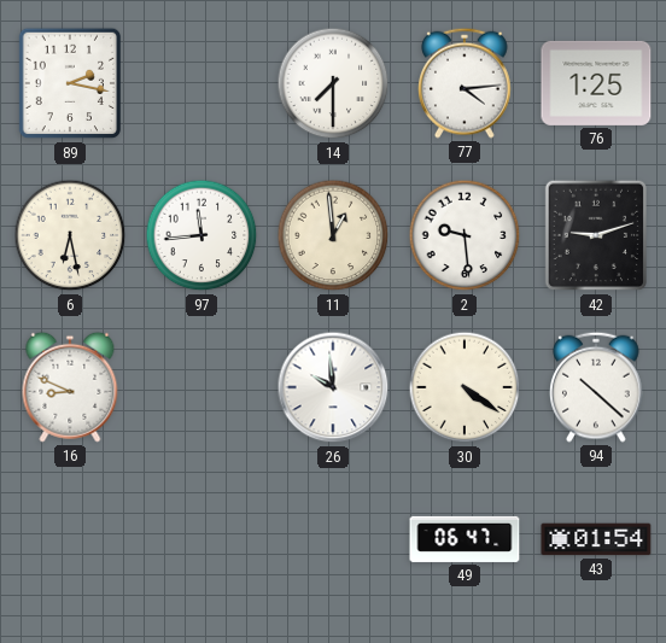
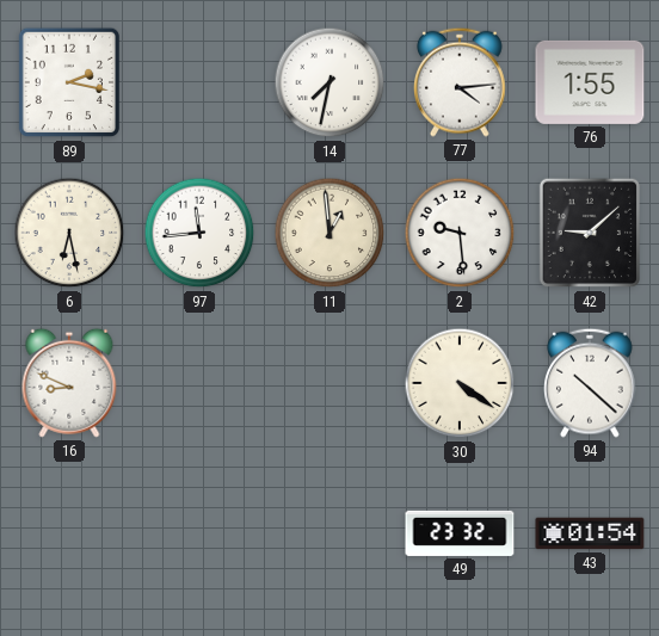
14: 7:30 -> 7:32 (329, 82)
76: 1:25 -> 1:55 (590, 82)
42: 9:12 -> 9:08 (589, 233)
26: 9:59 -> none (333, 387)
49: 06:47 -> 23:32 (460, 533)
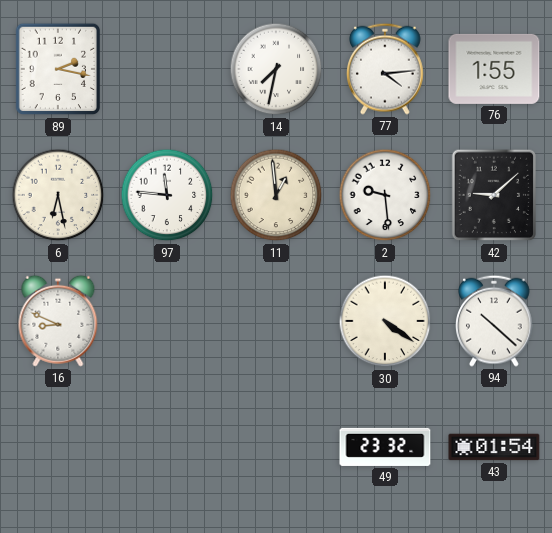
97: 11:44 -> 11:46 (167, 195)
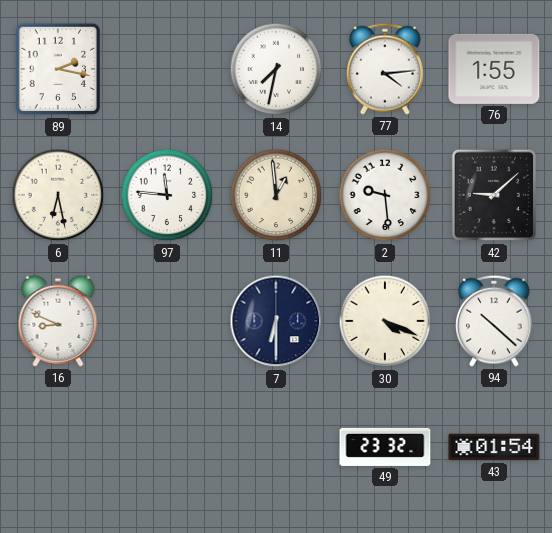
7: none -> 6:30 (276, 321)
30: 4:21 -> 4:19 (385, 321)
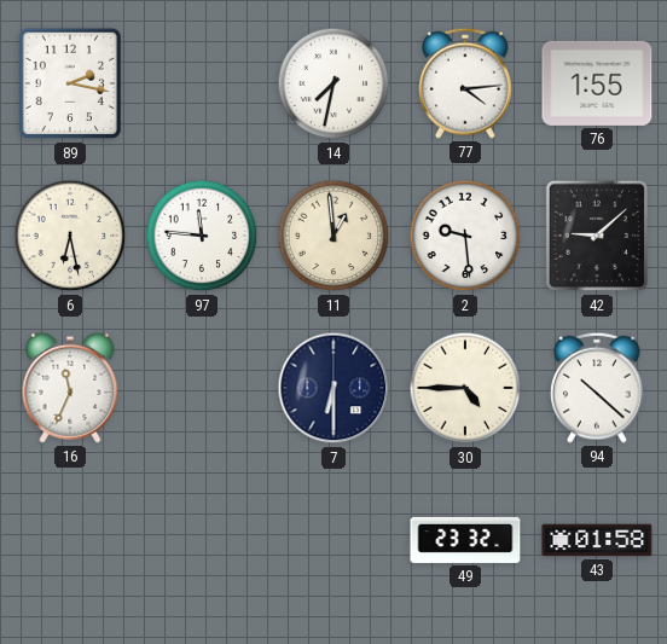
16: 8:49 -> 11:34 (70, 388)
30: 4:19 -> 4:45 (465, 388)
43: 01:54 -> 01:58 (597, 540)
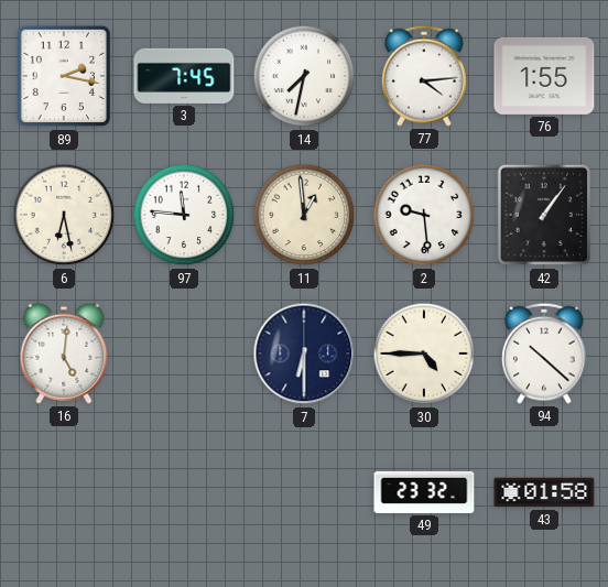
3: none -> 7:45 (184, 76)
42: 9:08 -> 1:06 (543, 215)
16: 11:34 -> 5:01 (64, 354)
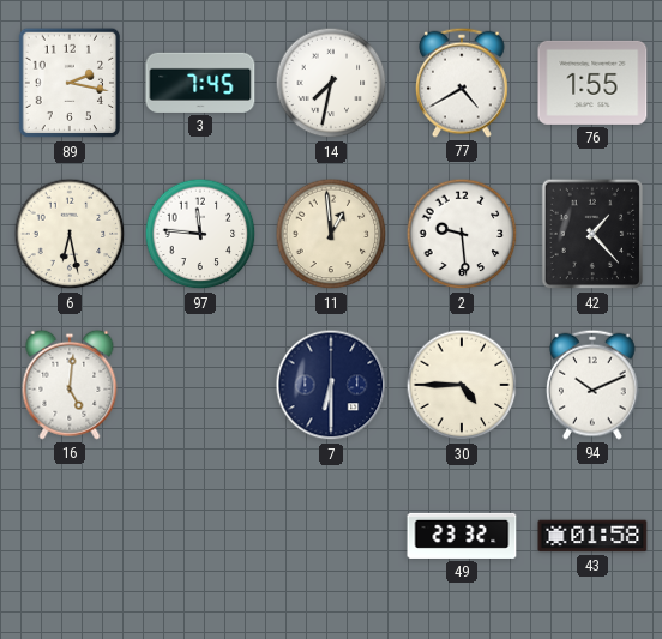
77: 4:14 -> 4:40 (463, 83)
42: 1:06 -> 1:23 (591, 234)
94: 10:22 -> 10:11 (594, 385)
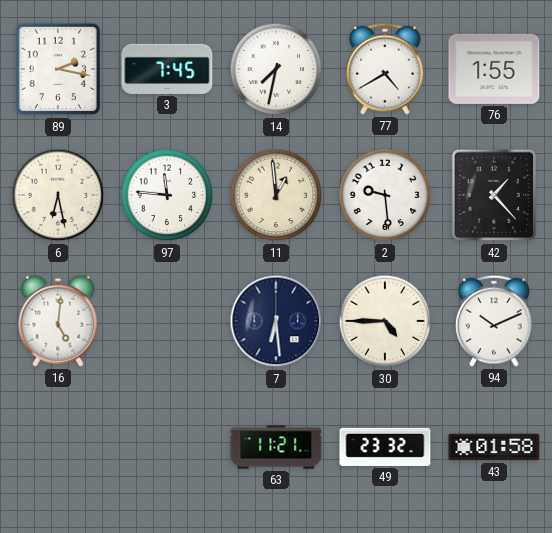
7: 6:30 -> 6:29 (276, 321)
63: none -> 11:21 (276, 447)
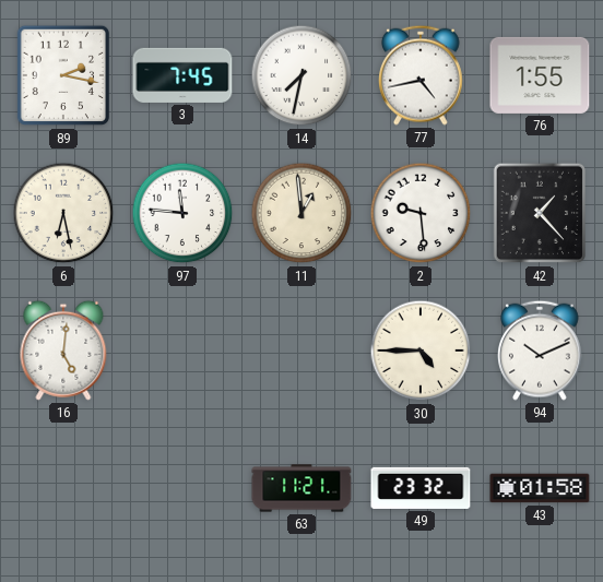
77: 4:40 -> 4:43 (422, 75)
7: 6:29 -> none (276, 321)
